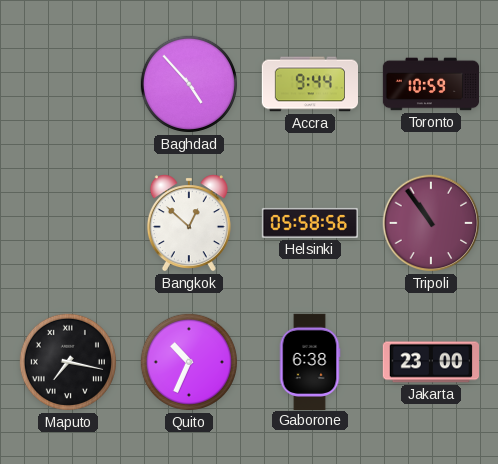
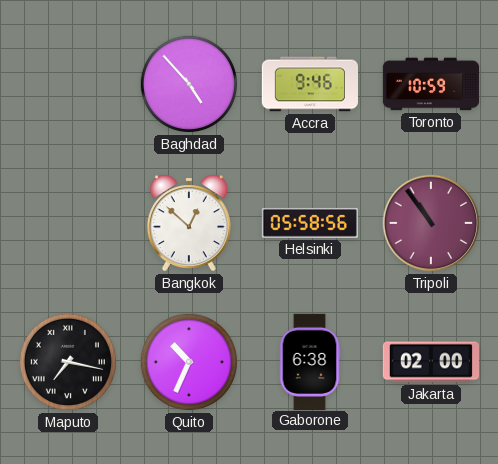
Accra: 9:44 -> 9:46 (309, 84)
Jakarta: 23:00 -> 02:00 (430, 362)
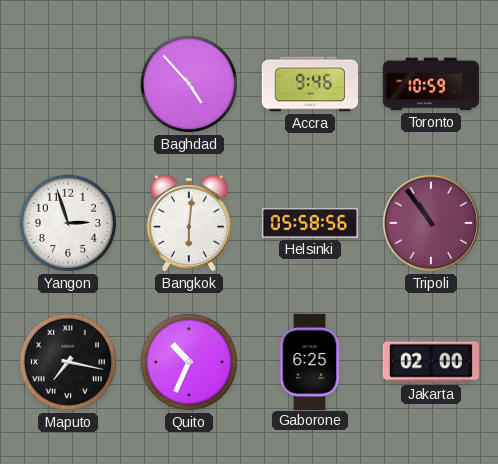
Yangon: none -> 2:57 (68, 223)
Bangkok: 12:52 -> 6:01 (189, 223)
Gaborone: 6:38 -> 6:25 (310, 361)
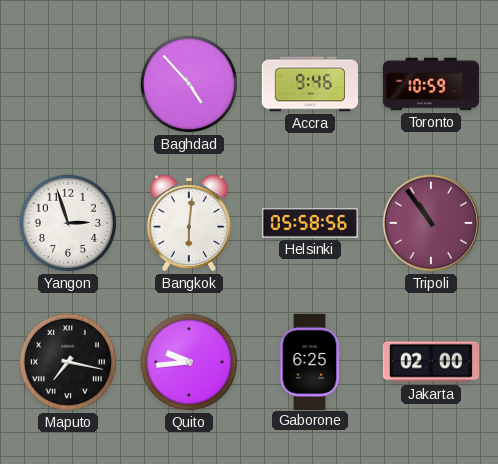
Quito: 10:34 -> 9:44 (189, 362)
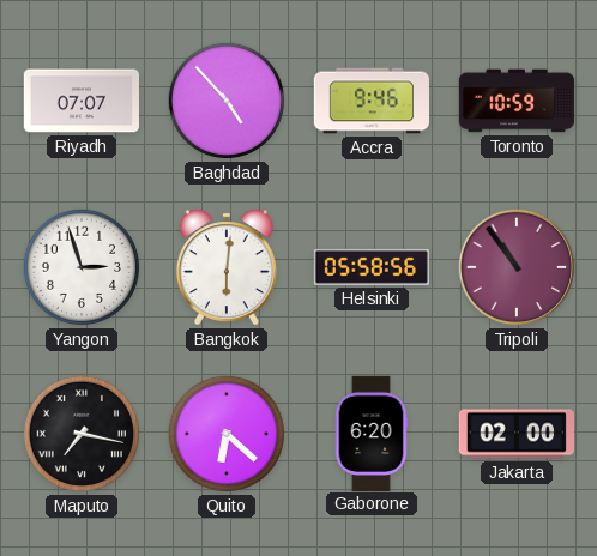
Riyadh: none -> 07:07 (80, 101)
Quito: 9:44 -> 6:22 (227, 434)
Gaborone: 6:25 -> 6:20 (372, 433)
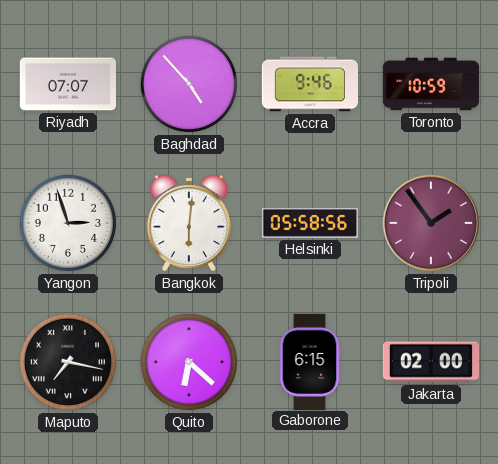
Tripoli: 10:54 -> 1:54 (431, 223)
Gaborone: 6:20 -> 6:15 (310, 361)
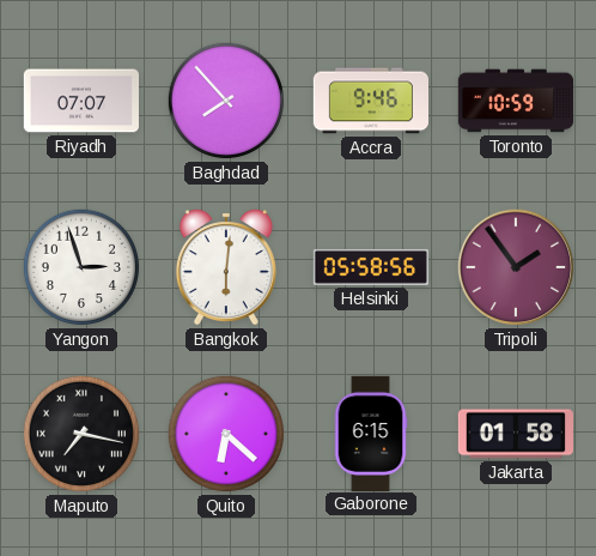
Baghdad: 4:53 -> 7:53 (226, 101)
Jakarta: 02:00 -> 01:58 (515, 434)
